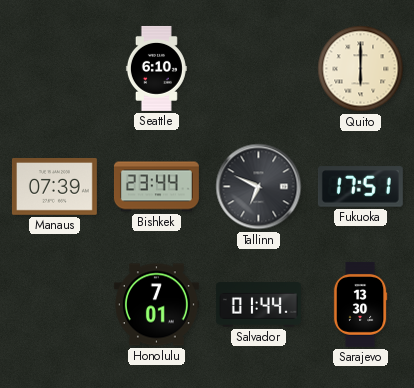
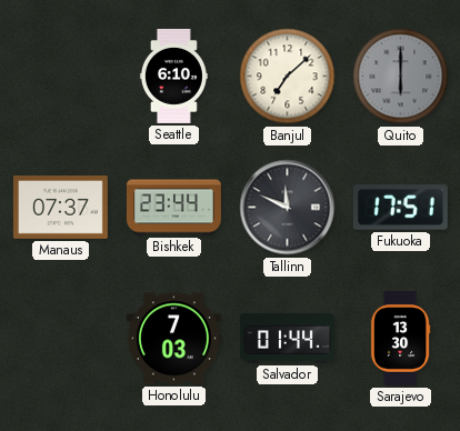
Banjul: none -> 7:08 (288, 77)
Quito dial: cream -> grey (401, 77)
Manaus: 07:39 -> 07:37 (60, 208)
Tallinn: 6:49 -> 11:49 (288, 208)
Honolulu: 7:01 -> 7:03 (173, 339)
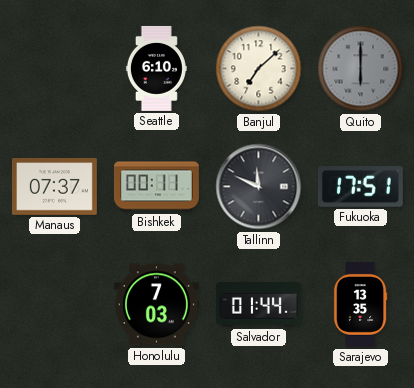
Bishkek: 23:44 -> 00:11 (156, 187)
Sarajevo: 13:30 -> 13:35 (360, 304)
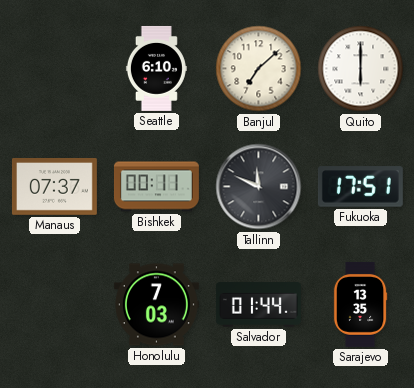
Quito dial: grey -> white (361, 69)
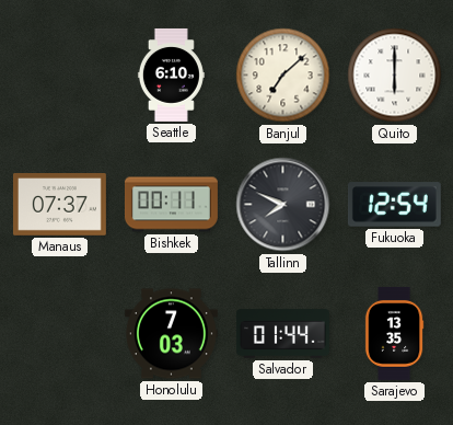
Tallinn: 11:49 -> 7:49 (283, 205)
Fukuoka: 17:51 -> 12:54 (394, 205)
